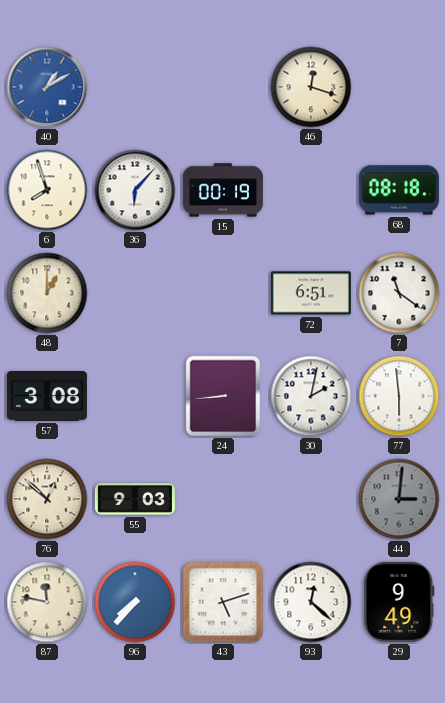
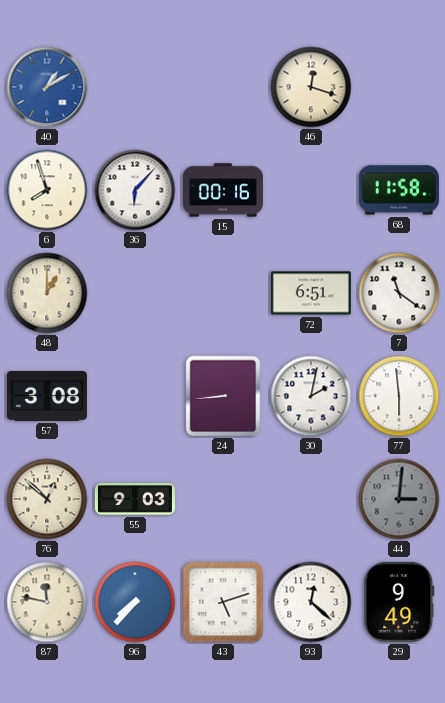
15: 00:19 -> 00:16 (223, 190)
68: 08:18 -> 11:58 (399, 190)
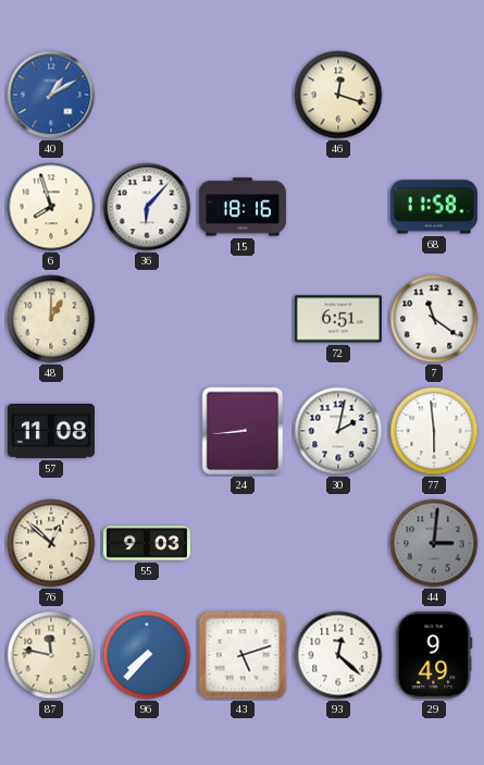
15: 00:16 -> 18:16 (243, 207)
57: 3:08 -> 11:08 (51, 432)
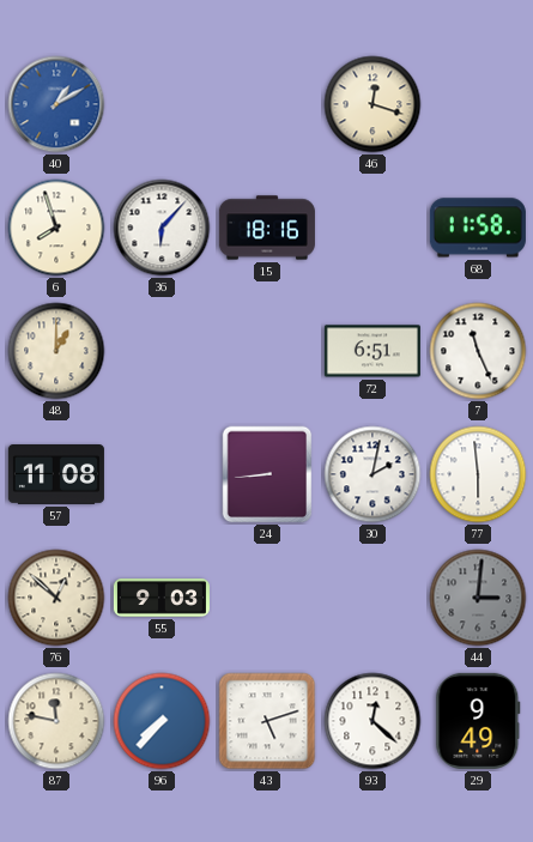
7: 11:21 -> 11:26 (478, 351)
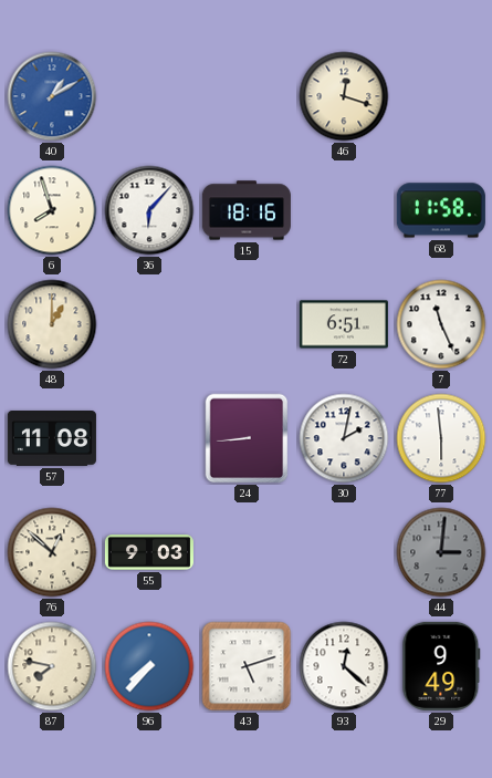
87: 11:47 -> 7:47 (52, 666)
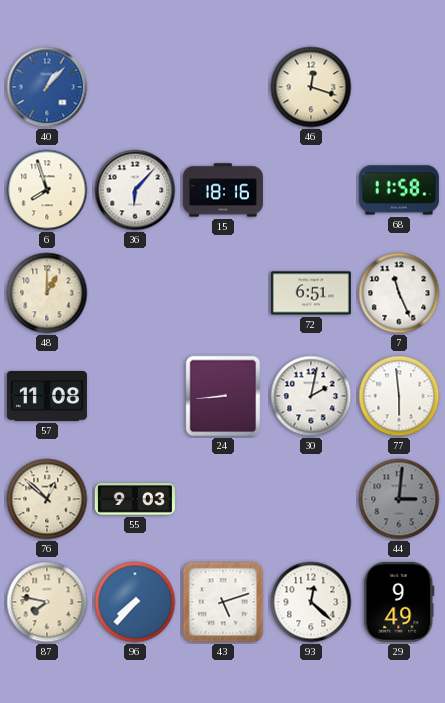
40: 1:10 -> 1:07 (47, 87)
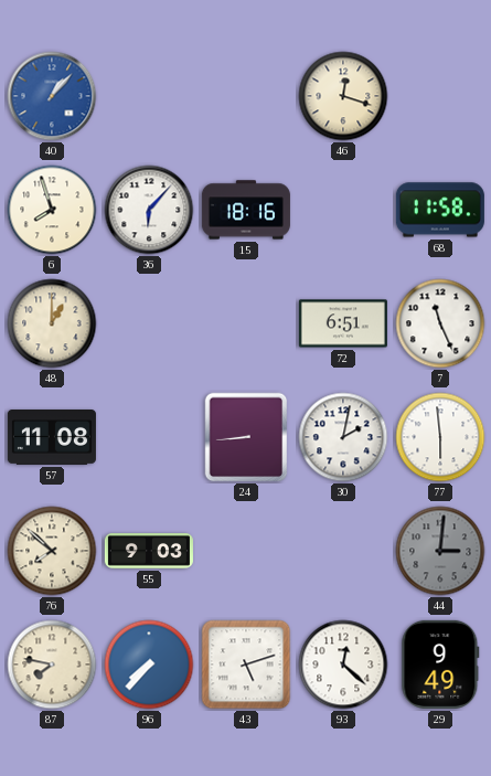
76: 12:52 -> 7:52 (52, 551)
